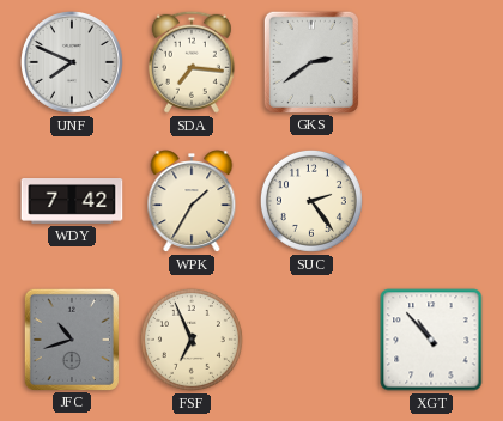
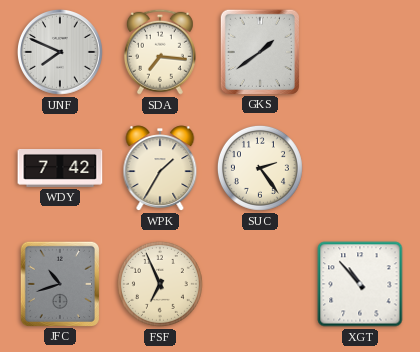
GKS: 2:39 -> 1:39 (259, 51)
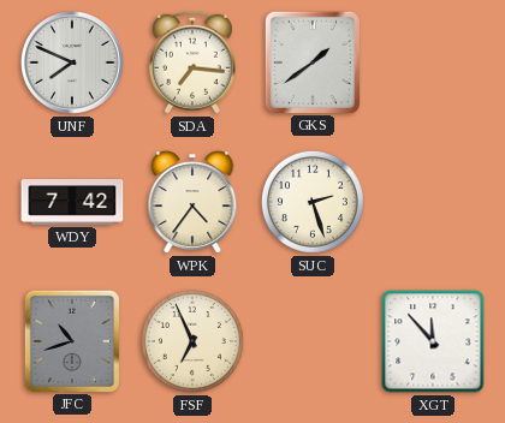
WPK: 1:35 -> 4:36 (192, 202)
SUC: 2:24 -> 2:27 (313, 202)
XGT: 10:53 -> 11:53 (433, 341)
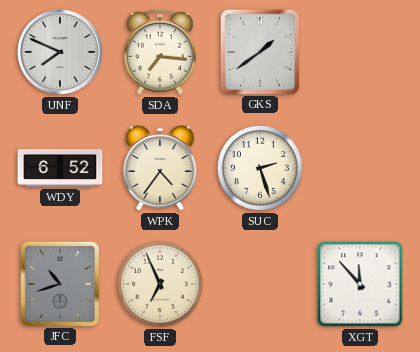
WDY: 7:42 -> 6:52 (60, 169)
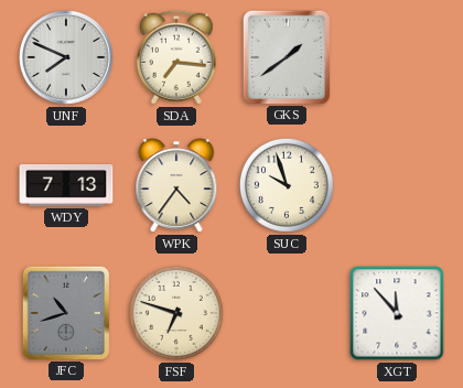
WDY: 6:52 -> 7:13 (66, 186)
SUC: 2:27 -> 9:57 (287, 185)
FSF: 6:56 -> 6:48 (176, 313)
